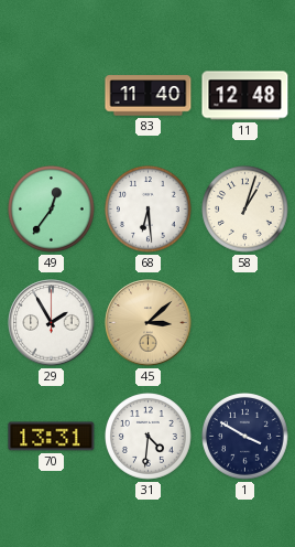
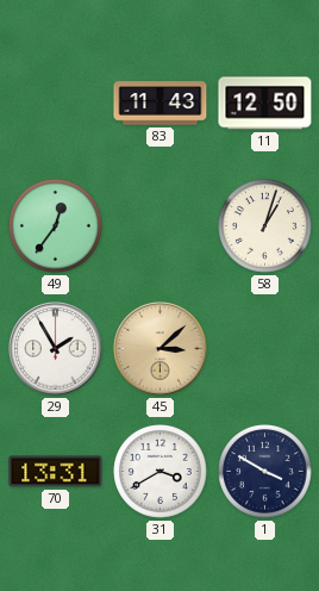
83: 11:40 -> 11:43 (161, 104)
11: 12:48 -> 12:50 (265, 104)
68: 6:29 -> none (149, 210)
31: 4:31 -> 3:40 (161, 472)
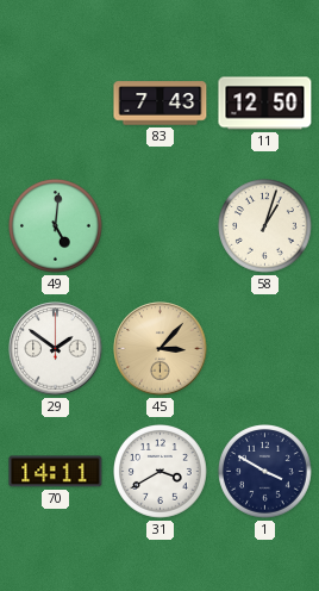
83: 11:43 -> 7:43 (161, 104)
49: 12:36 -> 5:01 (56, 226)
29: 1:55 -> 1:51 (56, 349)
45: 3:08 -> 3:07 (161, 349)
70: 13:31 -> 14:11 (56, 472)
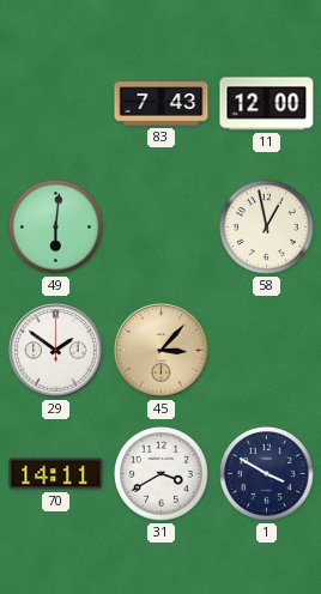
11: 12:50 -> 12:00 (267, 104)
49: 5:01 -> 6:01 (56, 228)
58: 1:03 -> 12:58 (267, 228)
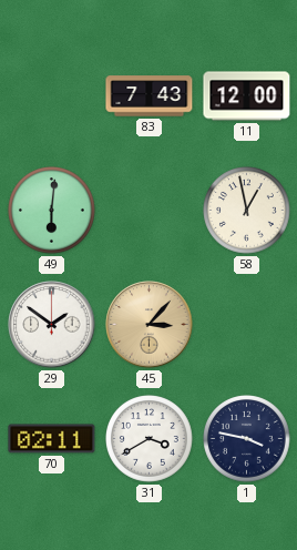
70: 14:11 -> 02:11 (52, 439)
1: 3:50 -> 3:47 (247, 439)
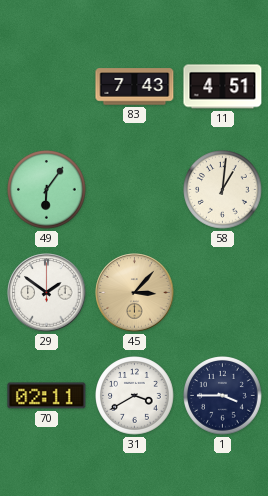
11: 12:00 -> 4:51 (223, 87)
49: 6:01 -> 6:06 (47, 190)
58: 12:58 -> 1:01 (223, 190)
1: 3:47 -> 3:45 (223, 396)
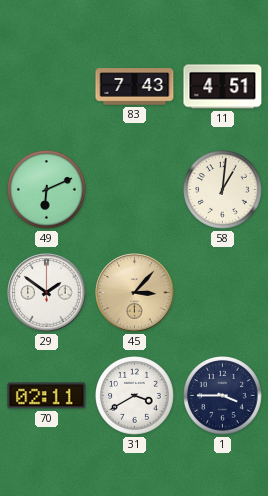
49: 6:06 -> 6:11 (47, 190)
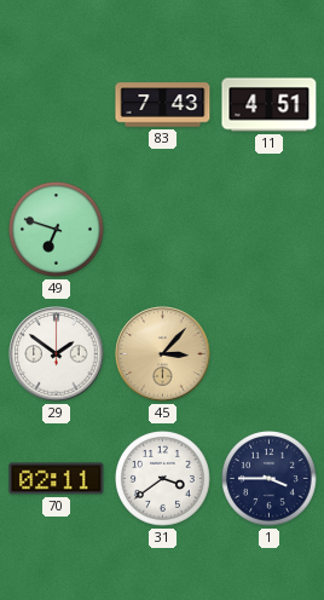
49: 6:11 -> 6:48 (57, 230)
58: 1:01 -> none (223, 190)
31: 3:40 -> 3:39 (163, 479)
